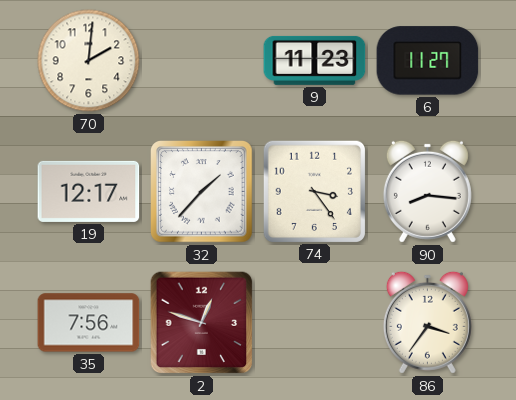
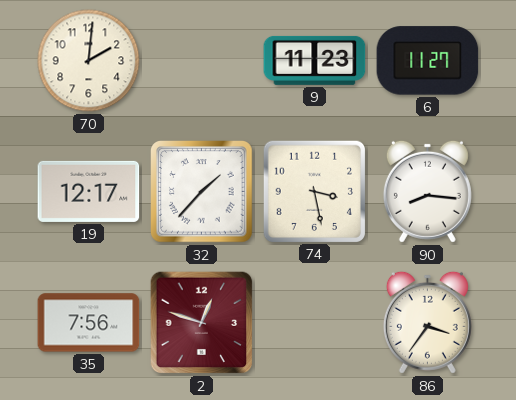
74: 3:24 -> 3:28 (314, 191)
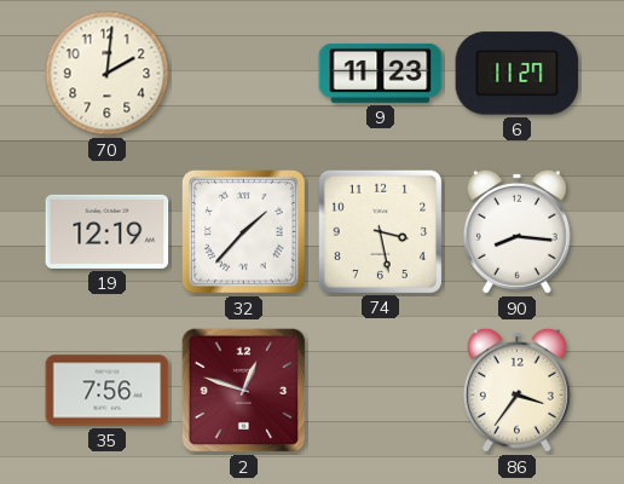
19: 12:17 -> 12:19 (108, 231)
